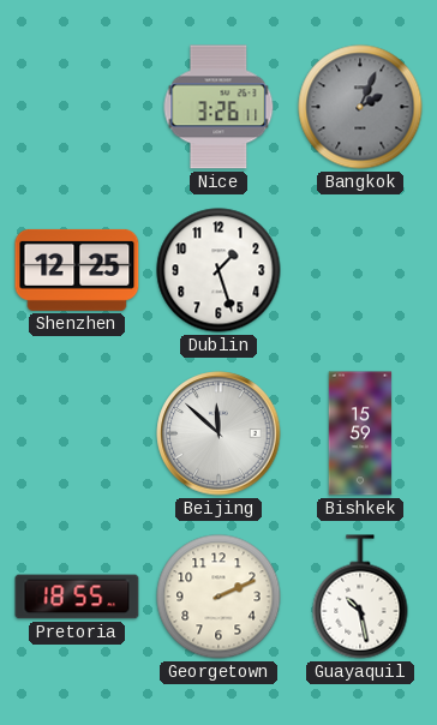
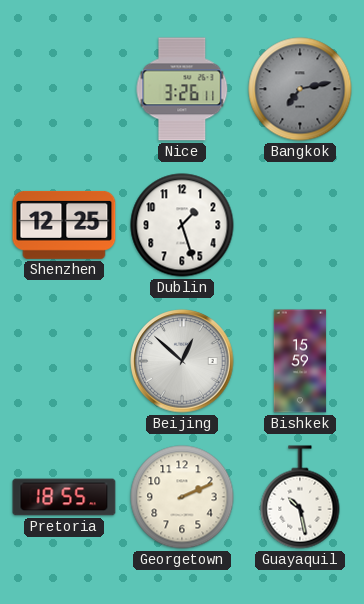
Bangkok: 2:04 -> 7:13 (300, 89)
Beijing: 11:52 -> 12:52 (182, 361)
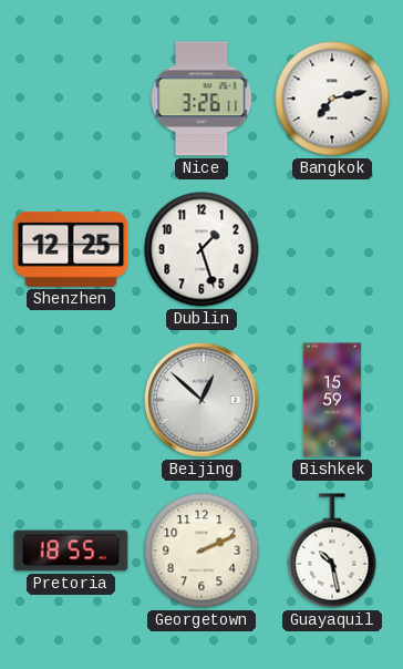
Bangkok dial: grey -> white (332, 99)
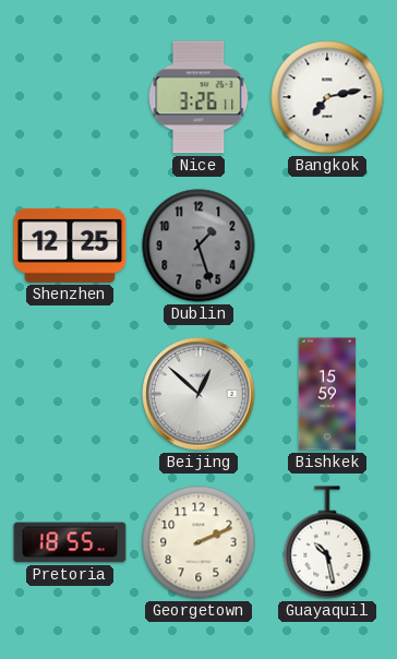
Dublin dial: white -> grey (198, 245)
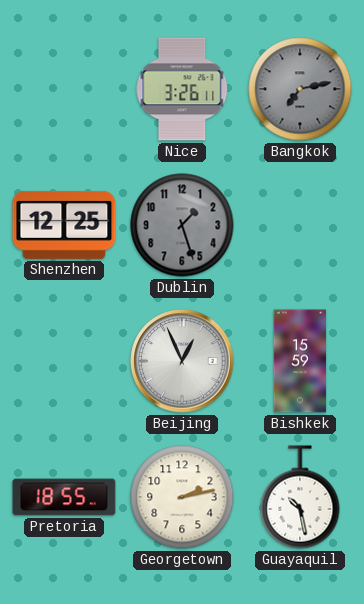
Bangkok dial: white -> grey (300, 89)
Beijing: 12:52 -> 12:56 (182, 361)
Georgetown: 2:11 -> 2:13 (182, 497)
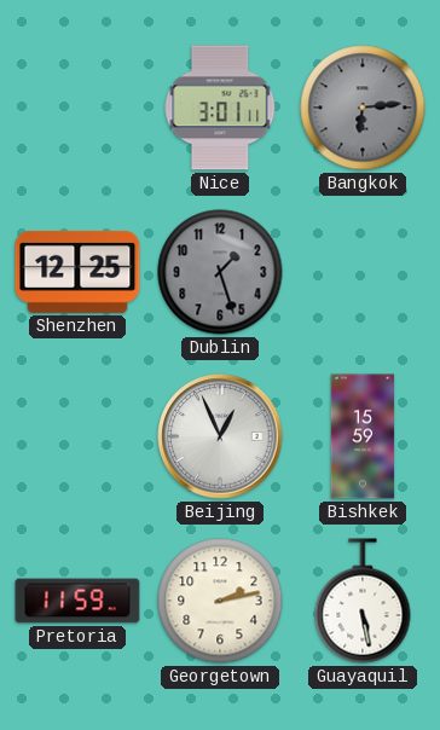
Nice: 3:26 -> 3:01 (220, 108)
Bangkok: 7:13 -> 6:14 (363, 108)
Pretoria: 18:55 -> 11:59 (77, 601)
Guayaquil: 10:28 -> 5:28 (363, 601)
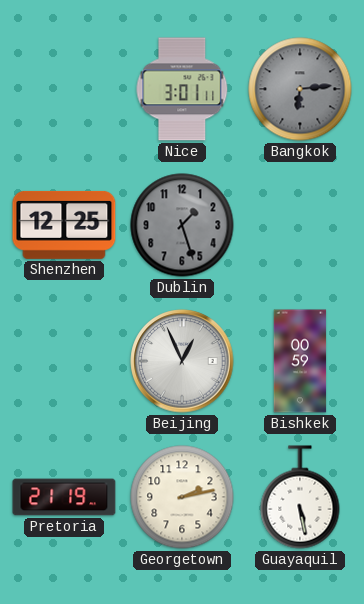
Bishkek: 15:59 -> 00:59 (300, 361)
Pretoria: 11:59 -> 21:19 (64, 497)
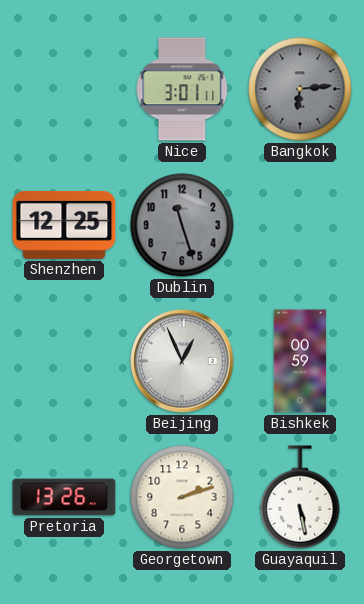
Dublin: 1:27 -> 11:27 (182, 225)
Pretoria: 21:19 -> 13:26 (64, 497)
Georgetown: 2:13 -> 2:12 (182, 497)
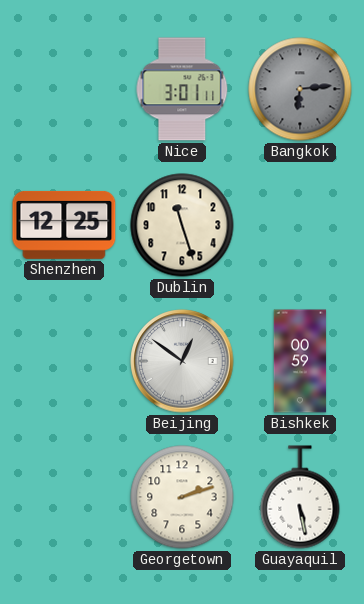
Dublin dial: grey -> cream (182, 225)
Beijing: 12:56 -> 12:51 (182, 361)
Pretoria: 13:26 -> none (64, 497)
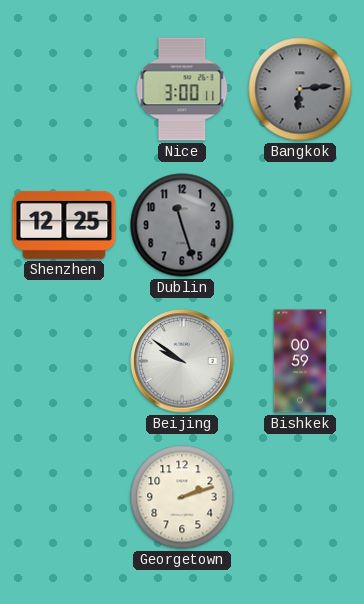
Nice: 3:01 -> 3:00 (182, 89)
Dublin dial: cream -> grey (182, 225)
Beijing: 12:51 -> 9:51 (182, 361)
Guayaquil: 5:28 -> none (300, 497)
